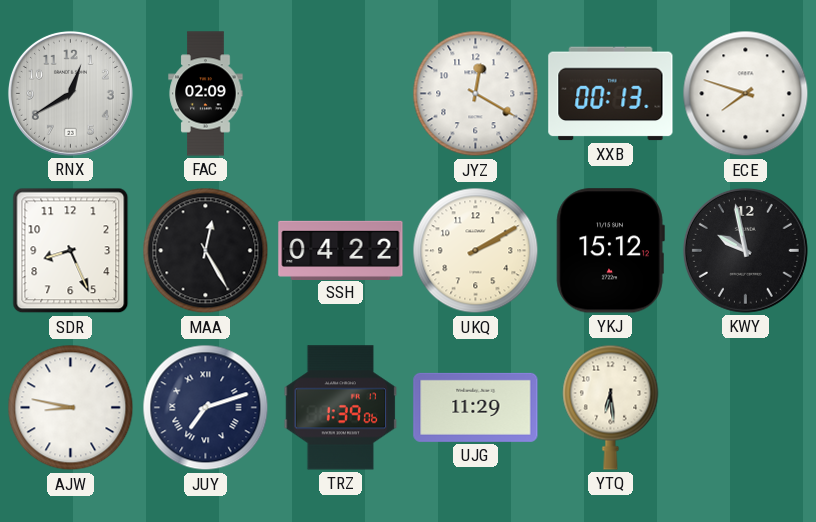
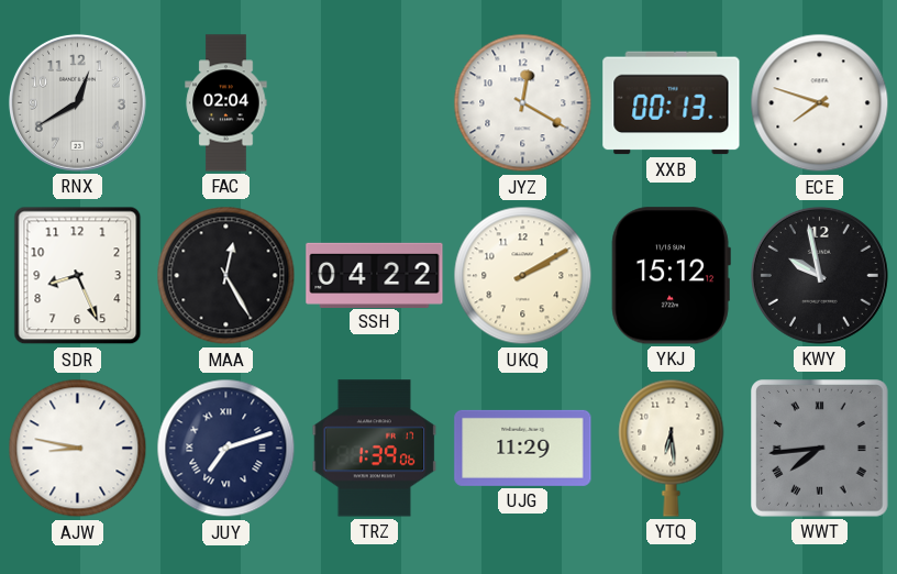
FAC: 02:09 -> 02:04 (226, 103)
WWT: none -> 7:44 (820, 449)
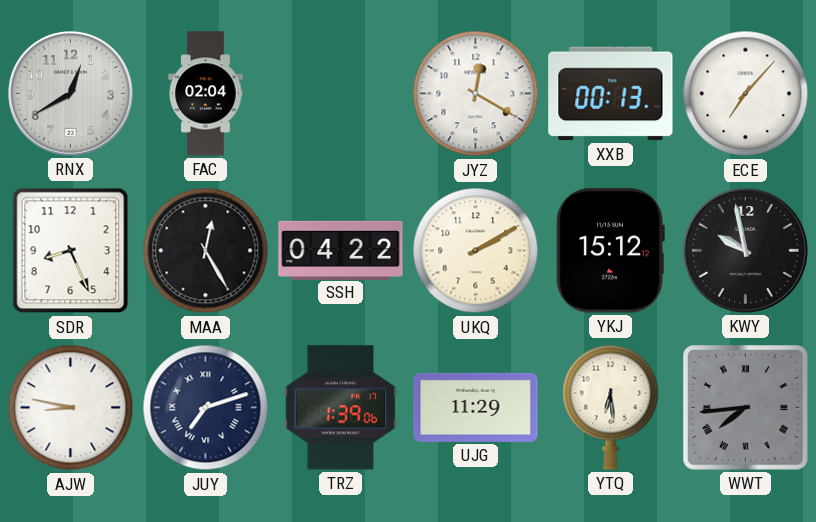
ECE: 7:48 -> 7:07 (746, 94)
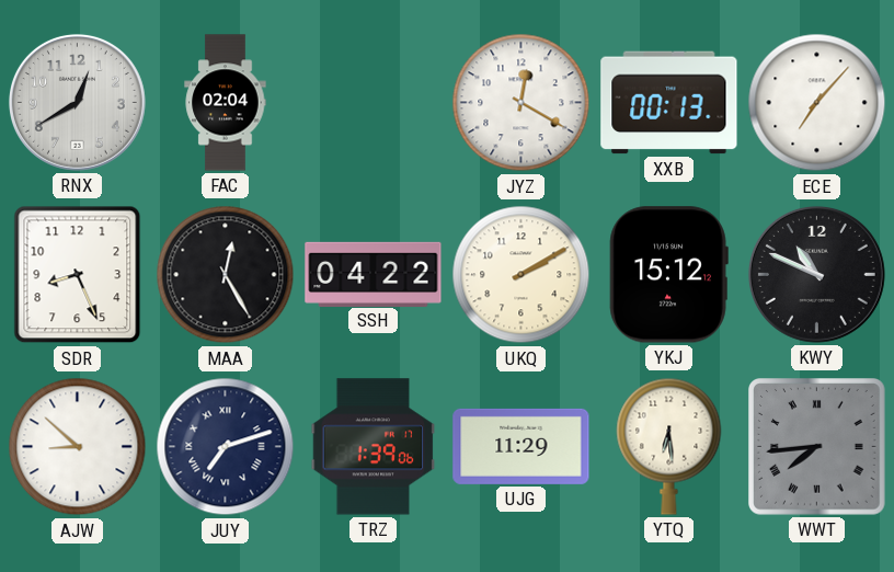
KWY: 9:58 -> 10:49 (816, 274)
AJW: 8:47 -> 8:52 (78, 447)
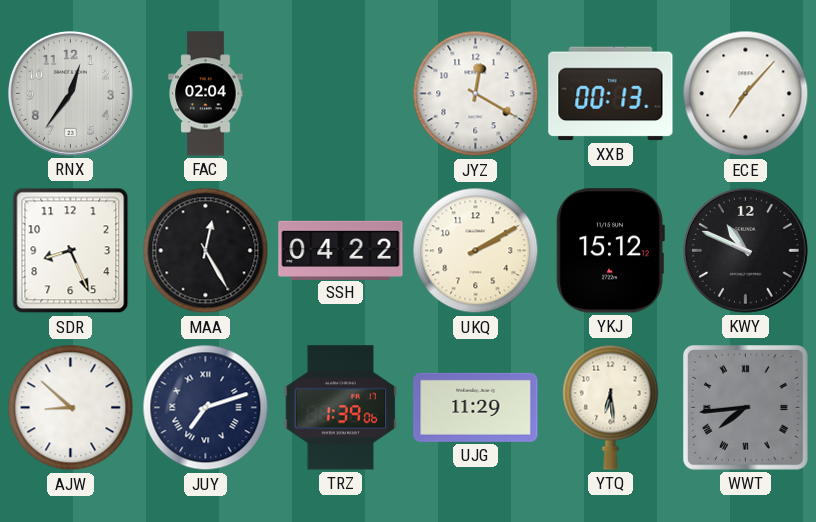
RNX: 12:40 -> 12:36 (70, 93)
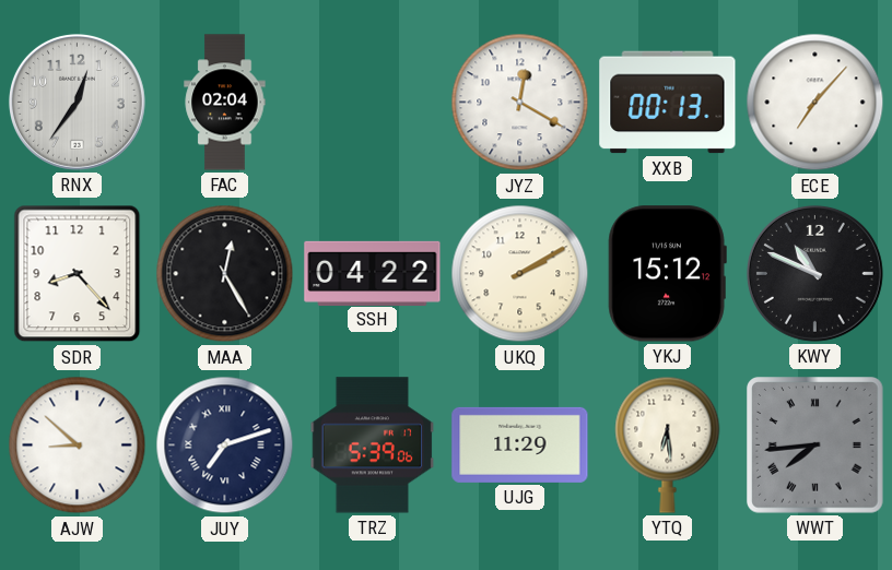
SDR: 8:26 -> 8:23 (78, 274)
TRZ: 1:39 -> 5:39 (373, 446)
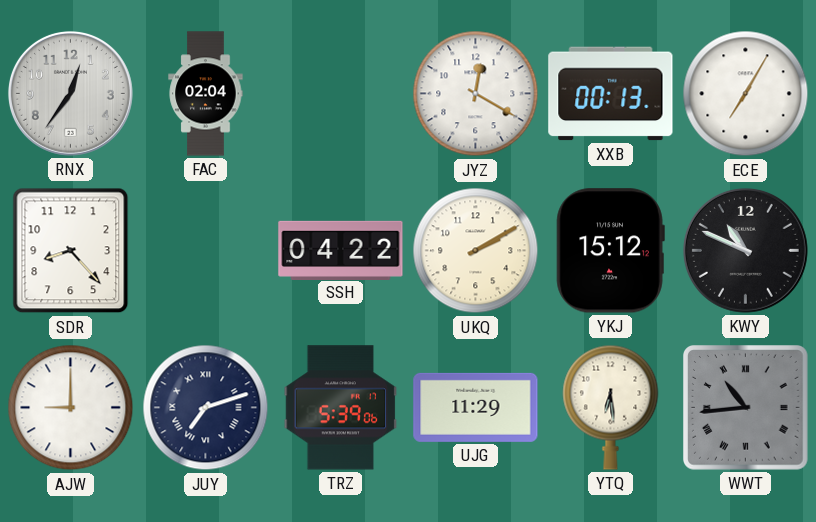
ECE: 7:07 -> 7:05 (746, 94)
MAA: 12:25 -> none (225, 274)
AJW: 8:52 -> 9:00 (71, 408)
WWT: 7:44 -> 10:44 (746, 408)
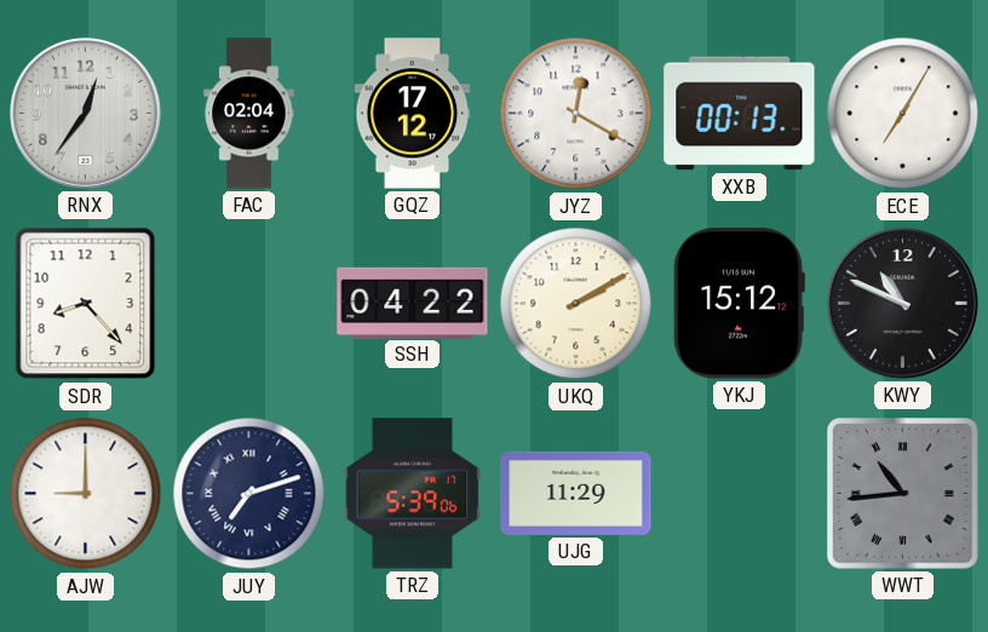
GQZ: none -> 17:12 (413, 114)
YTQ: 6:29 -> none (611, 407)
